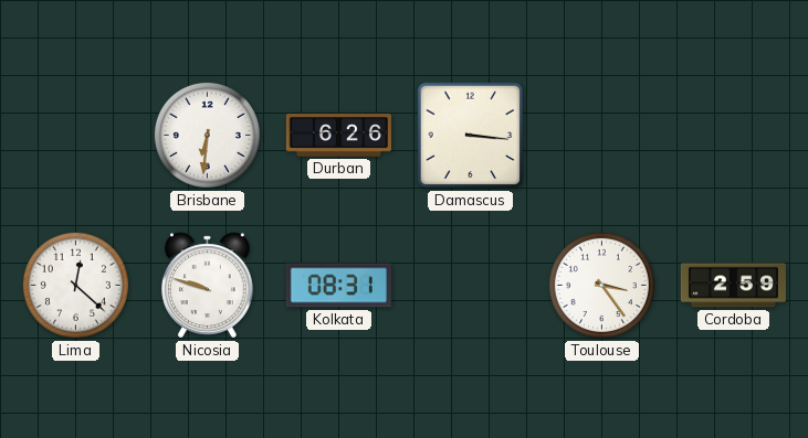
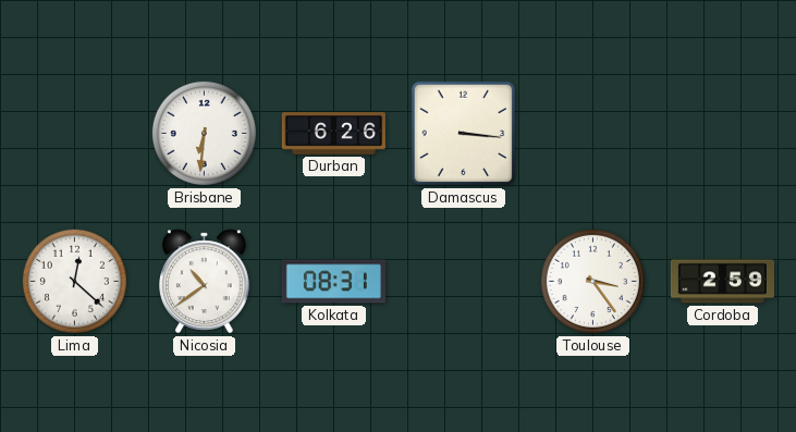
Nicosia: 9:48 -> 10:39 (205, 282)
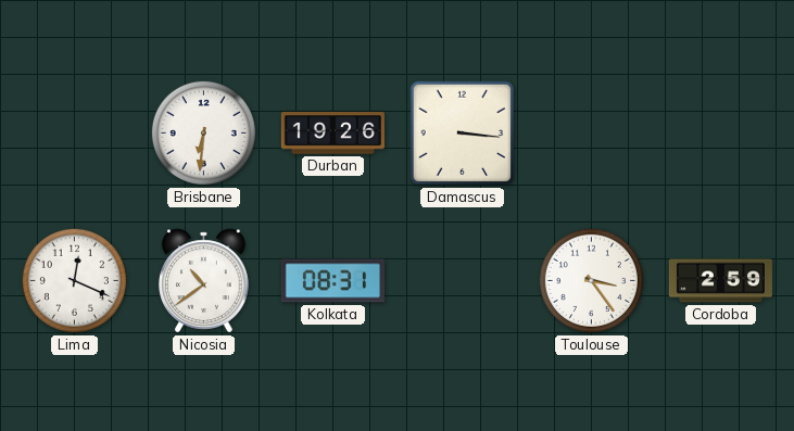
Durban: 6:26 -> 19:26 (332, 134)
Lima: 12:22 -> 12:19 (74, 280)
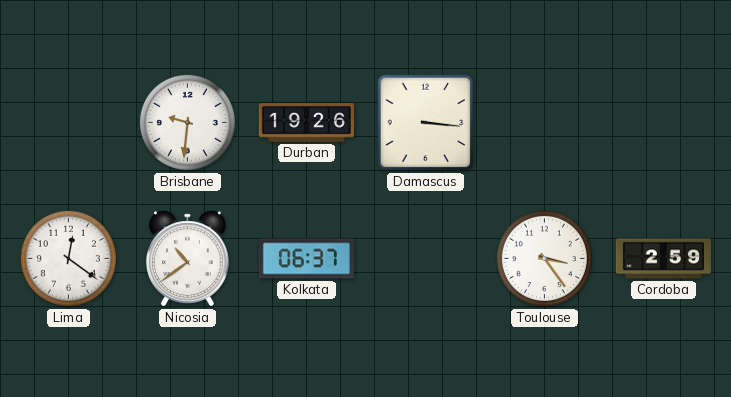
Brisbane: 6:31 -> 9:31 (187, 122)
Lima: 12:19 -> 12:21 (68, 258)
Kolkata: 08:31 -> 06:37 (306, 259)
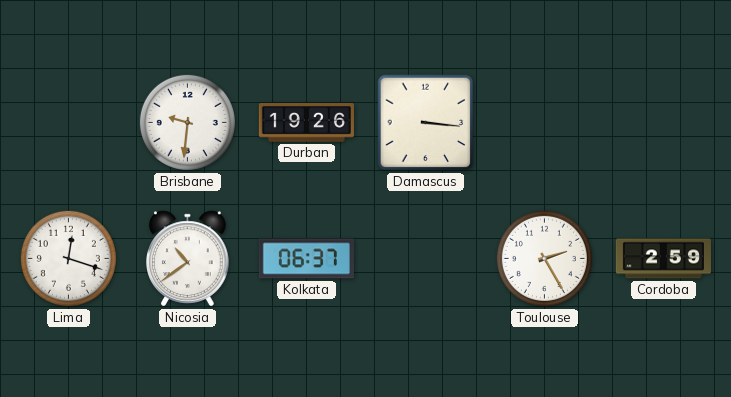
Lima: 12:21 -> 12:18 (68, 258)
Toulouse: 3:24 -> 2:25 (544, 258)
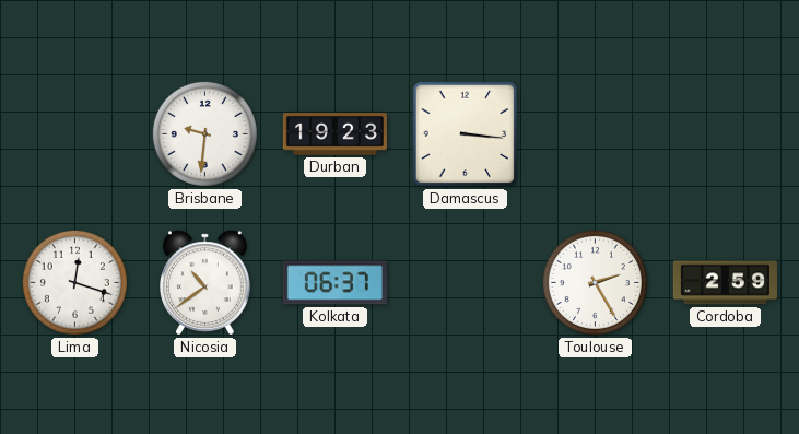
Durban: 19:26 -> 19:23 (334, 134)
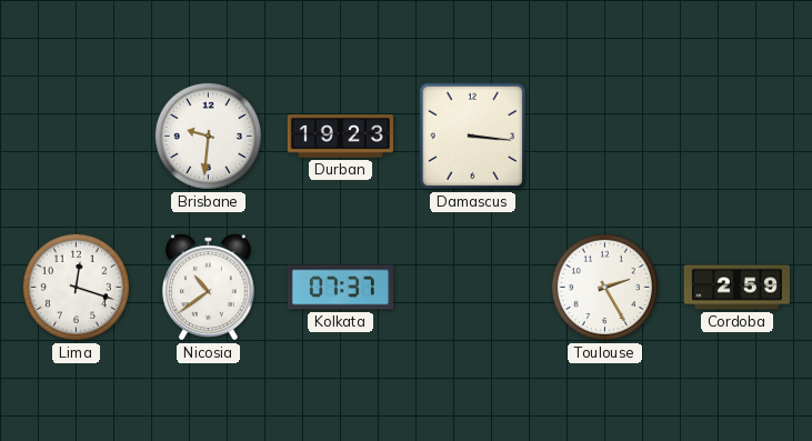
Kolkata: 06:37 -> 07:37 (340, 288)
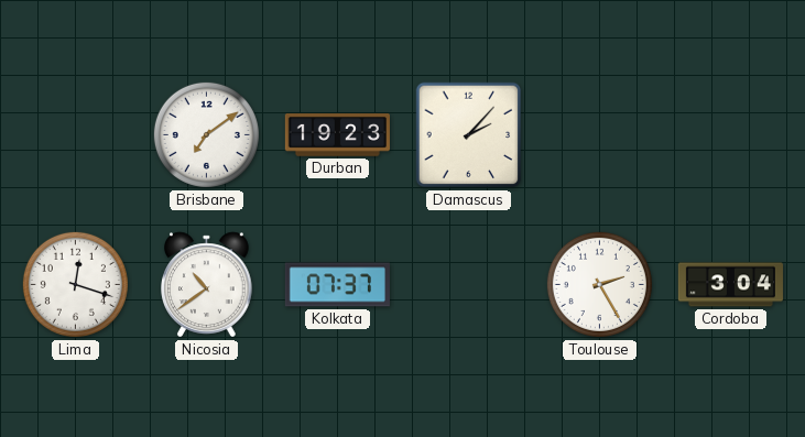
Brisbane: 9:31 -> 7:09 (206, 134)
Damascus: 3:16 -> 2:07 (469, 135)
Cordoba: 2:59 -> 3:04 (730, 285)
